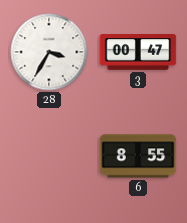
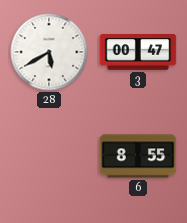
28: 3:35 -> 5:40 (49, 52)
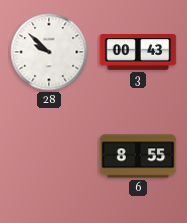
28: 5:40 -> 9:52 (49, 52)
3: 00:47 -> 00:43 (138, 52)
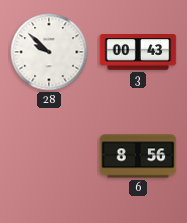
6: 8:55 -> 8:56 (138, 156)
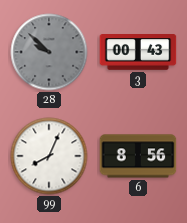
28 dial: white -> grey (49, 52)
99: none -> 8:04 (49, 156)
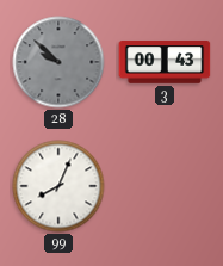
6: 8:56 -> none (138, 156)
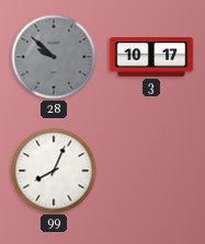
3: 00:43 -> 10:17 (151, 57)
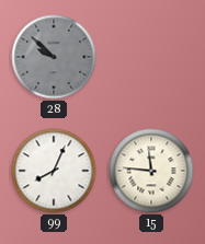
3: 10:17 -> none (151, 57)
15: none -> 11:46 (151, 171)
